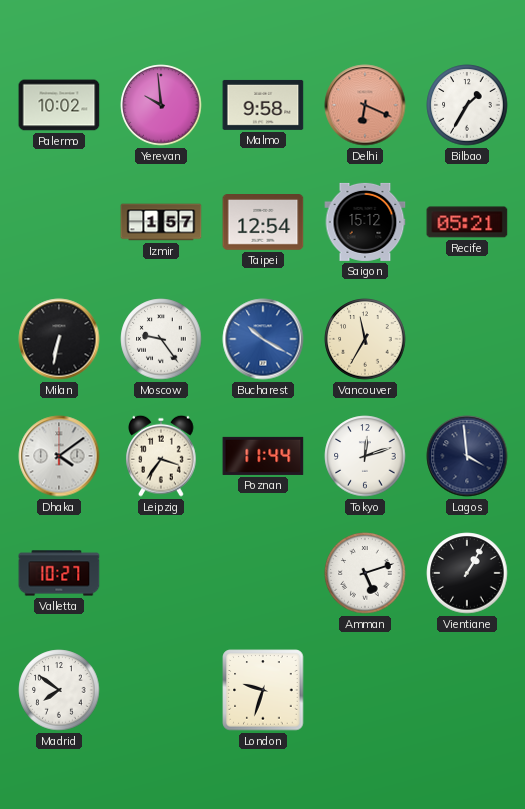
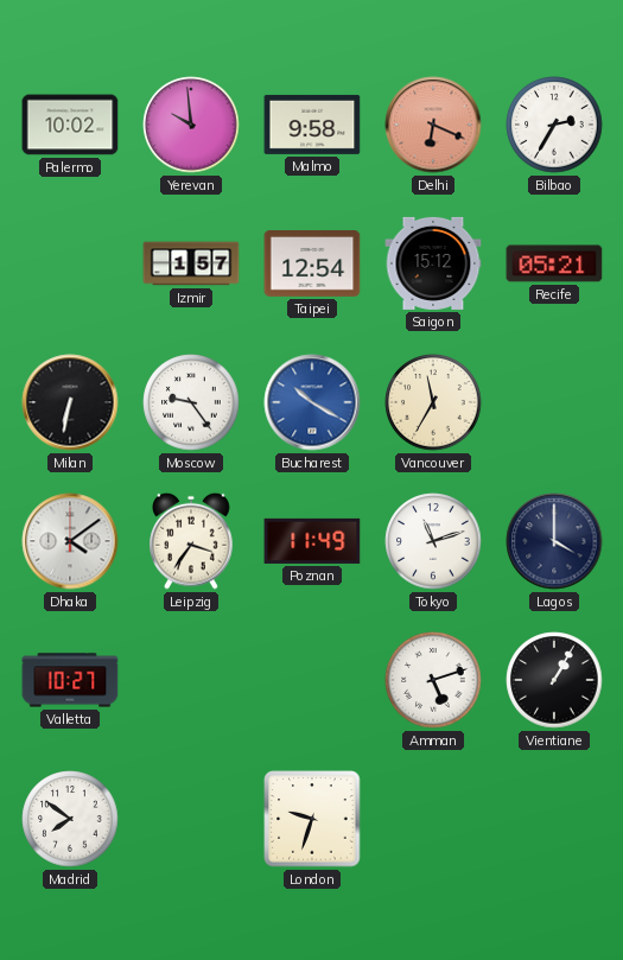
Bilbao: 1:35 -> 2:35 (554, 125)
Poznan: 11:44 -> 11:49 (312, 541)
Tokyo: 12:12 -> 11:12 (433, 541)
Lagos: 3:59 -> 4:00 (554, 541)
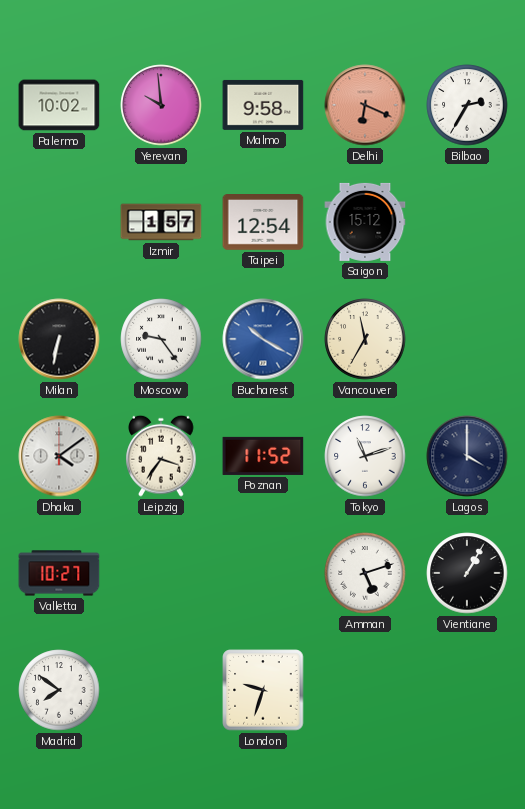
Recife: 05:21 -> none (554, 263)
Poznan: 11:49 -> 11:52 (263, 456)
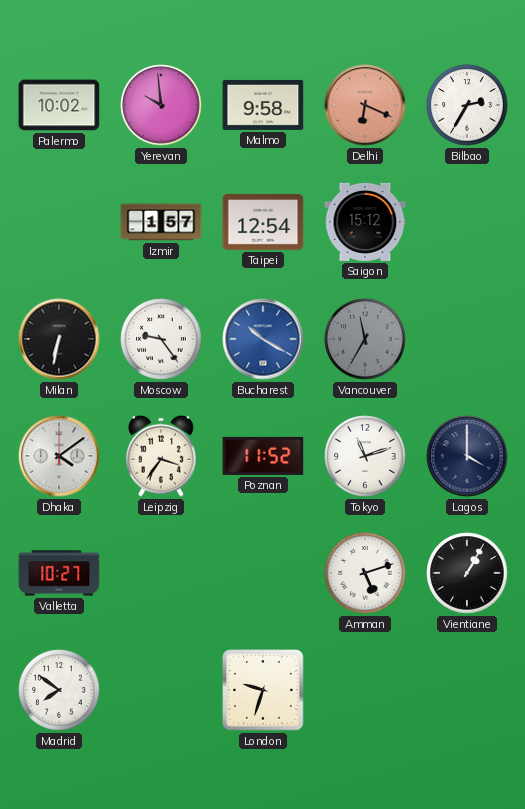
Vancouver dial: cream -> grey (365, 339)
